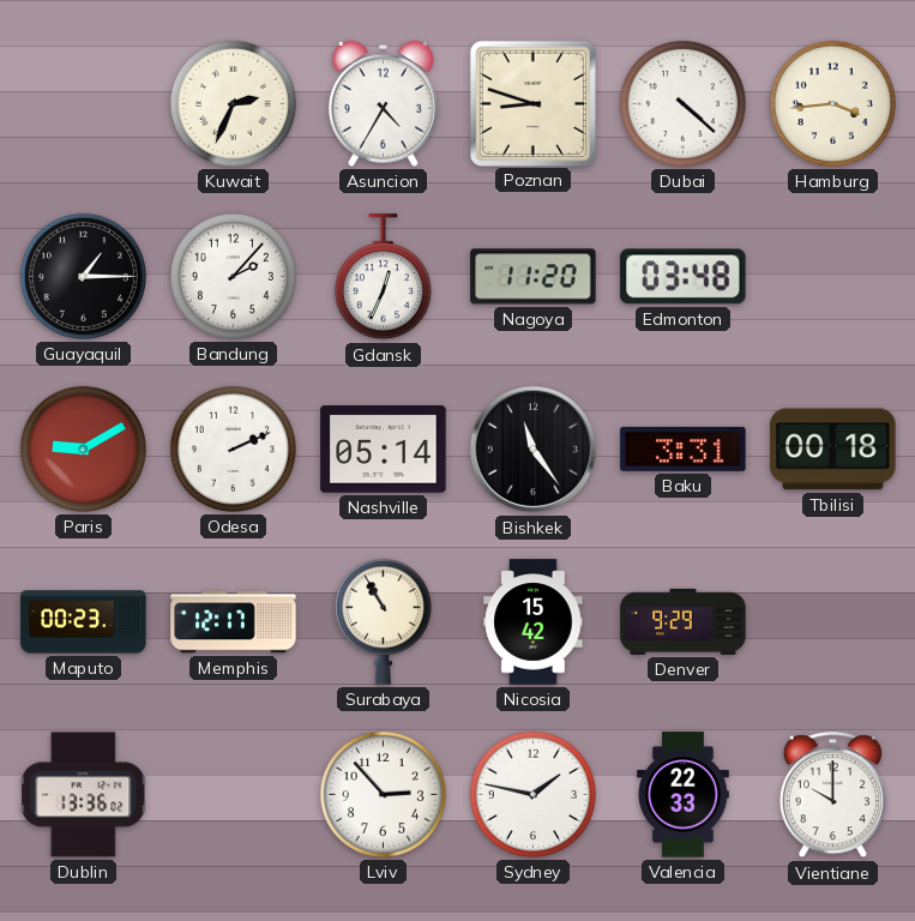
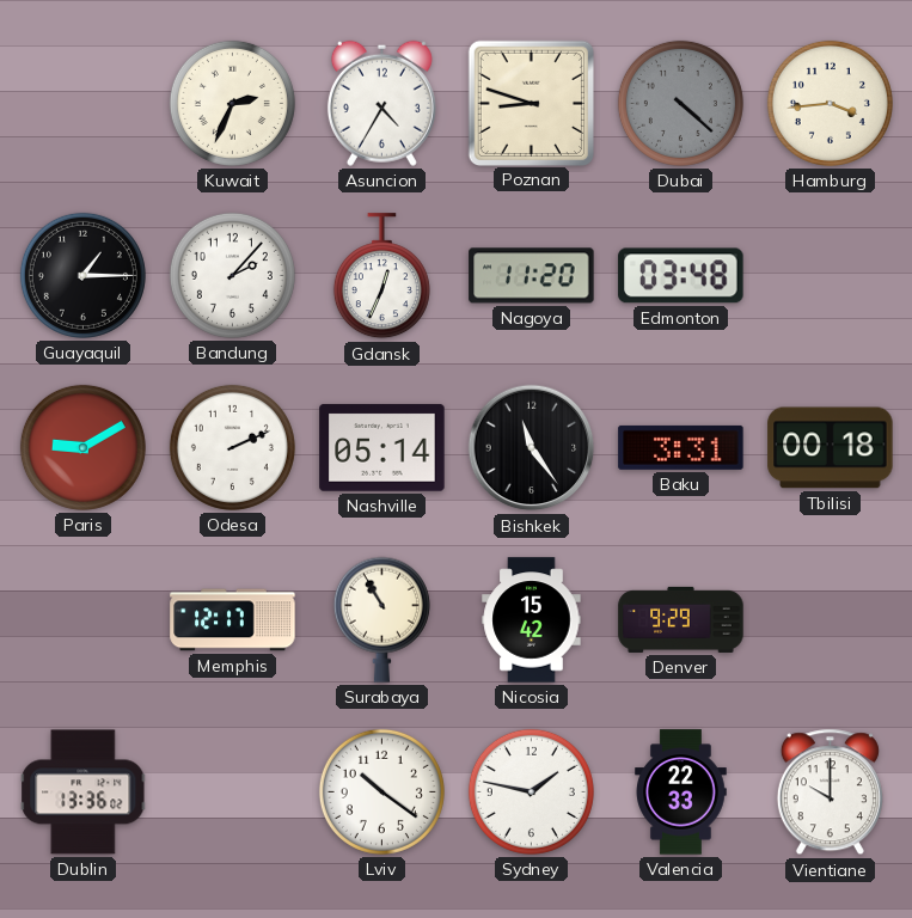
Dubai dial: white -> grey (680, 103)
Maputo: 00:23 -> none (84, 622)
Lviv: 2:53 -> 10:21 (381, 791)
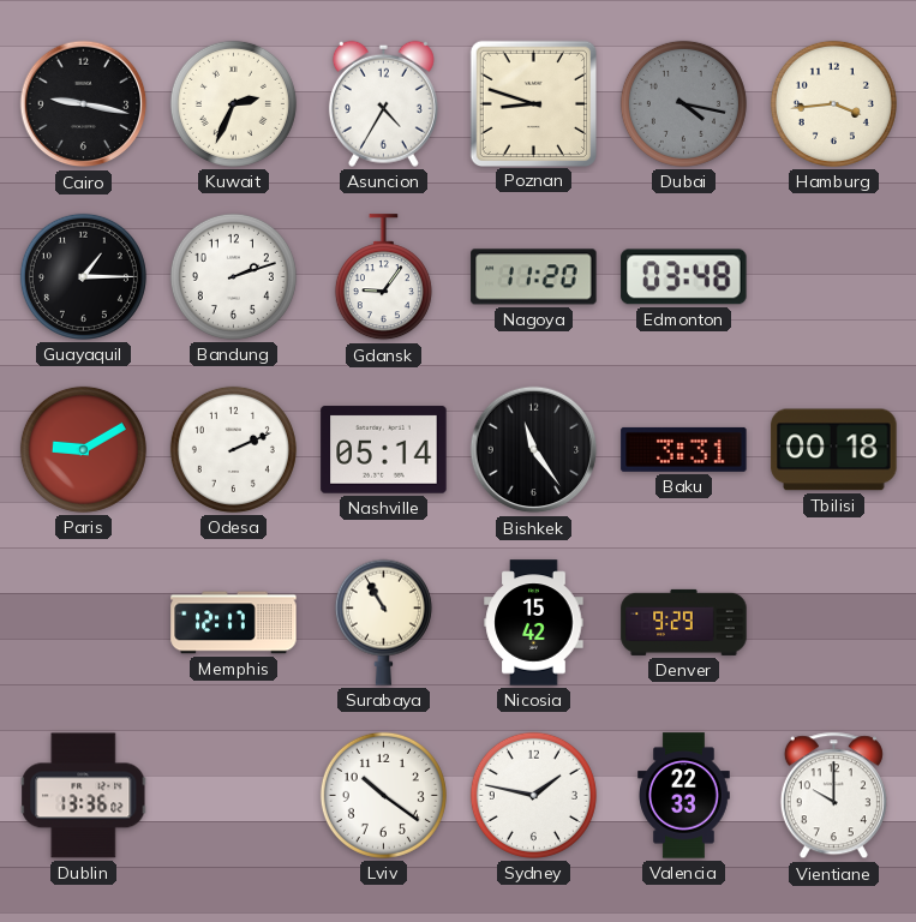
Cairo: none -> 9:17 (84, 104)
Dubai: 4:22 -> 4:17 (683, 103)
Bandung: 2:07 -> 2:12 (233, 276)
Gdansk: 12:34 -> 9:06 (383, 277)
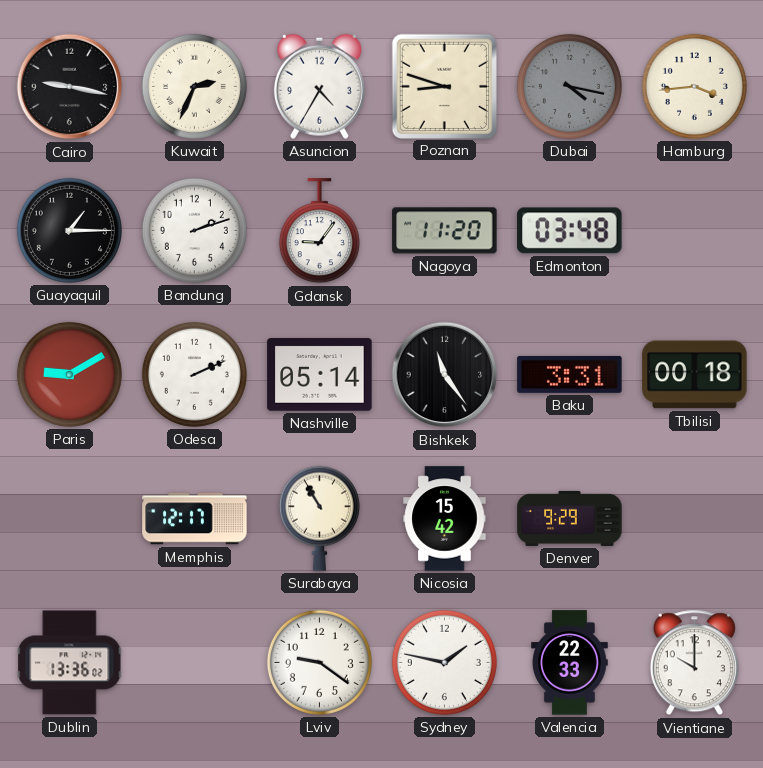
Lviv: 10:21 -> 9:21 (319, 662)
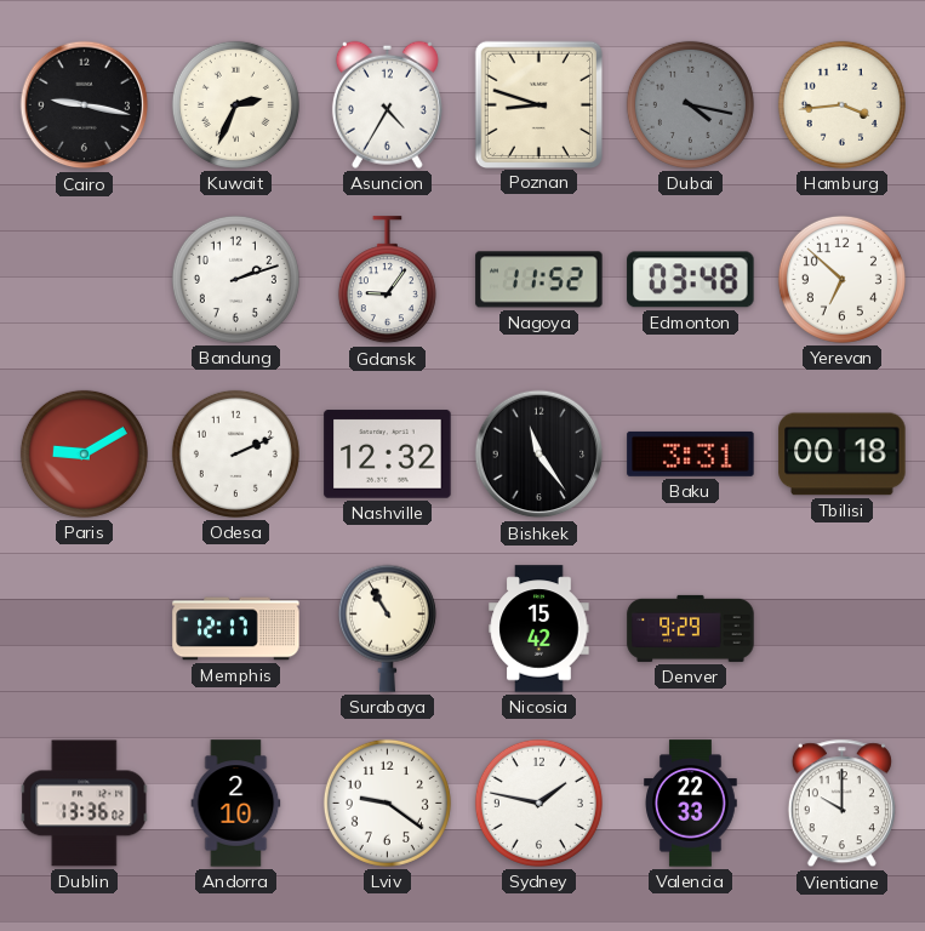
Guayaquil: 1:15 -> none (69, 230)
Nagoya: 11:20 -> 11:52 (539, 280)
Yerevan: none -> 6:52 (841, 279)
Nashville: 05:14 -> 12:32 (388, 455)
Andorra: none -> 2:10 (236, 804)
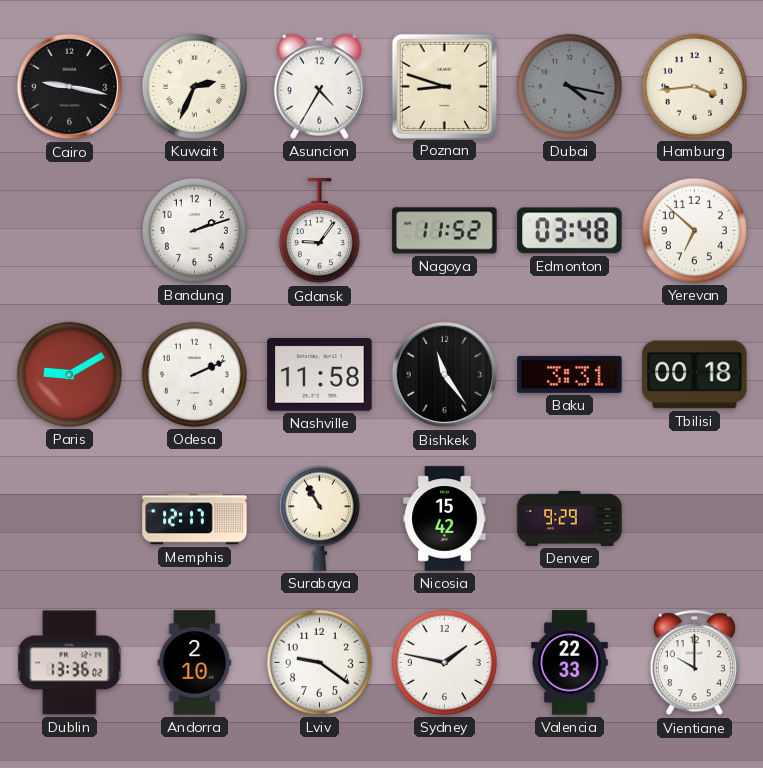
Nashville: 12:32 -> 11:58 (320, 375)
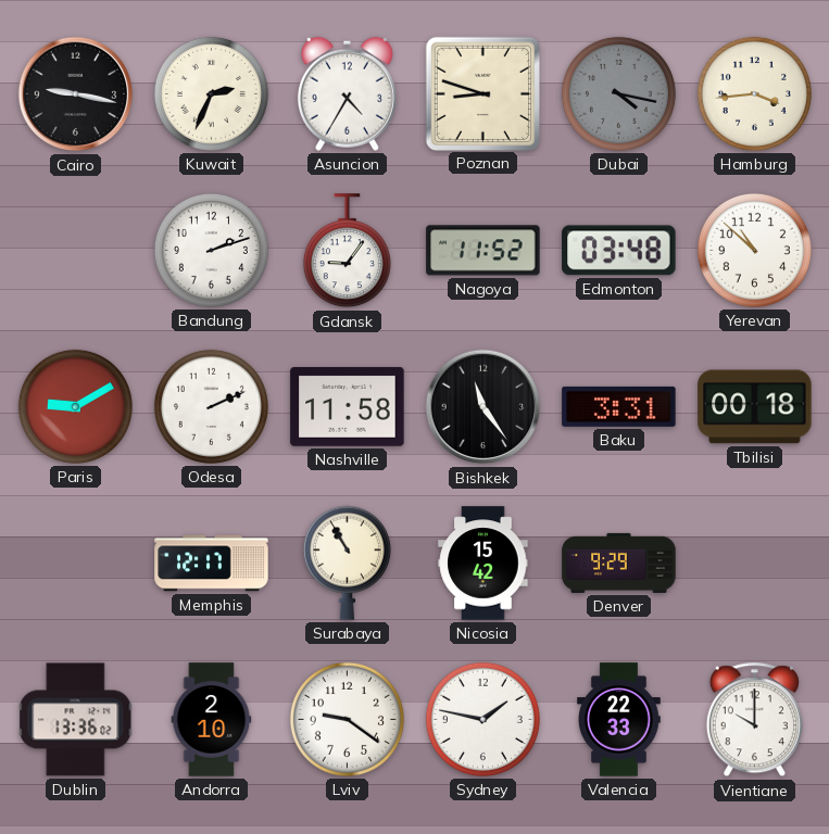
Yerevan: 6:52 -> 10:52 (754, 250)
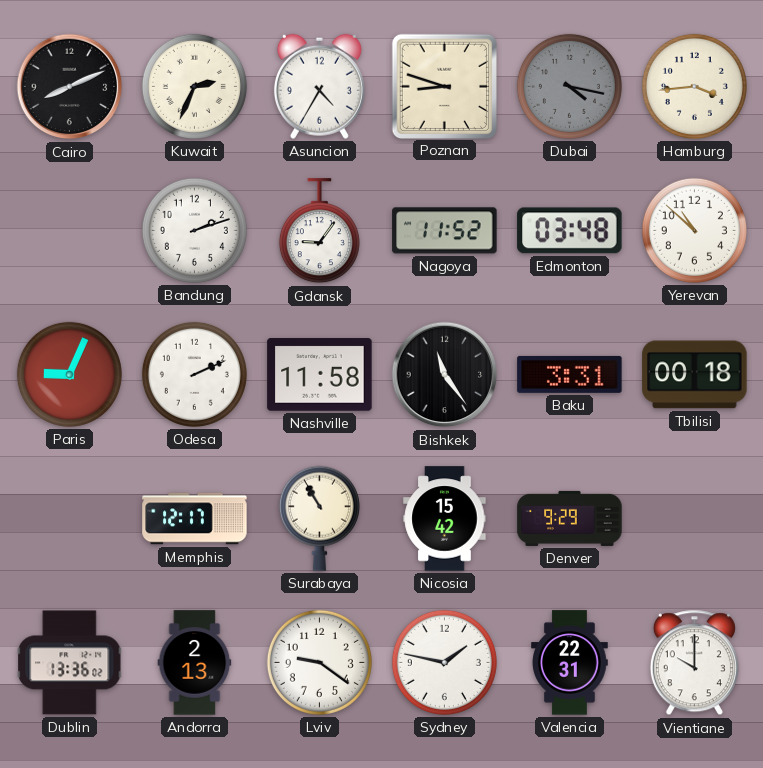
Cairo: 9:17 -> 8:11 (70, 87)
Paris: 9:10 -> 9:04 (69, 374)
Andorra: 2:10 -> 2:13 (195, 663)
Valencia: 22:33 -> 22:31 (570, 663)
